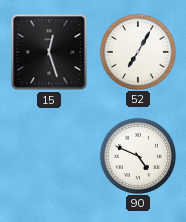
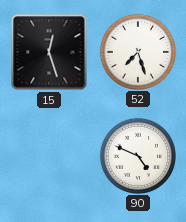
52: 7:05 -> 7:27 (137, 51)
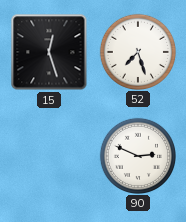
90: 4:49 -> 2:49 (137, 155)
